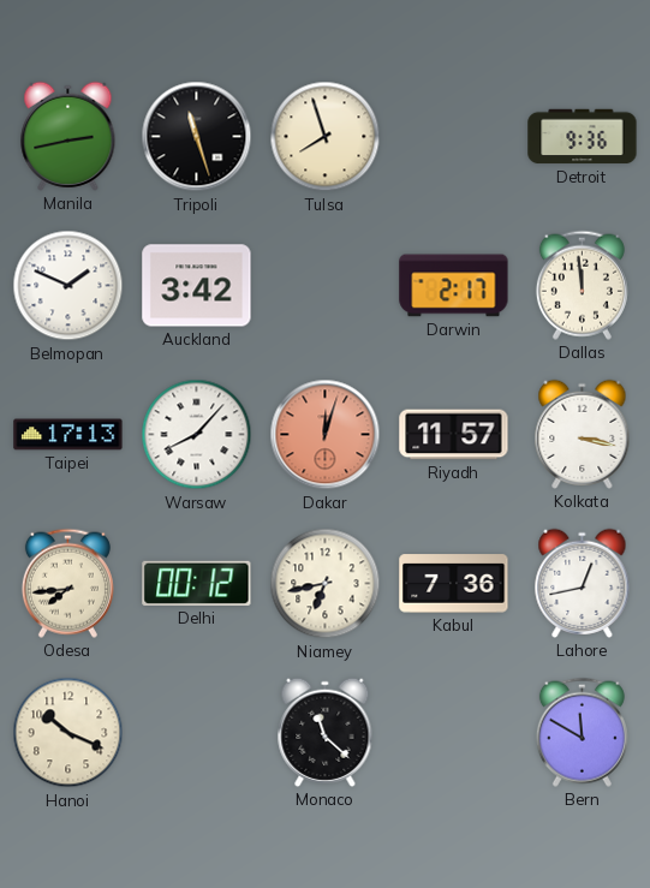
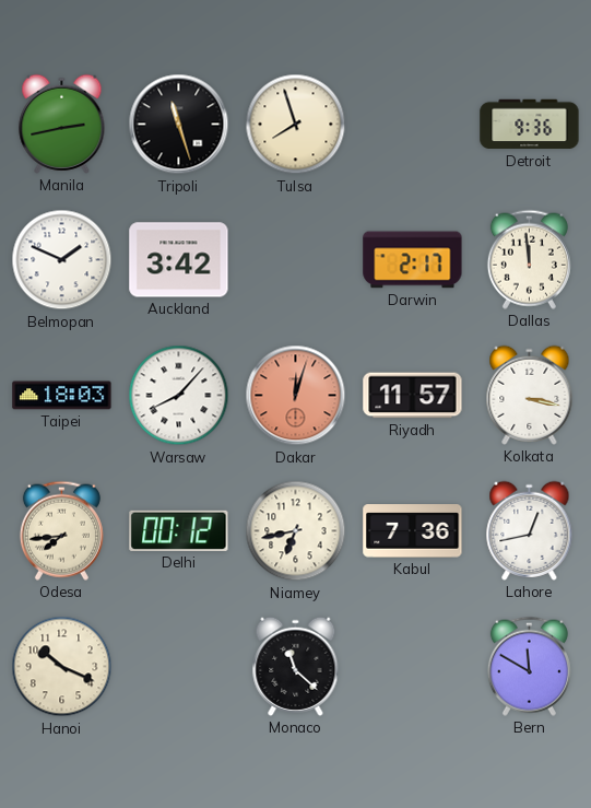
Taipei: 17:13 -> 18:03 (62, 396)
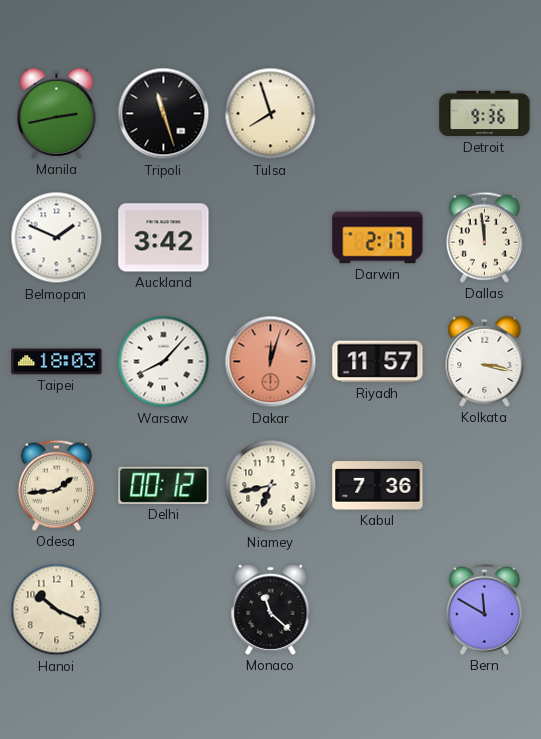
Odesa: 7:44 -> 1:44 (56, 485)
Lahore: 12:43 -> none (530, 530)
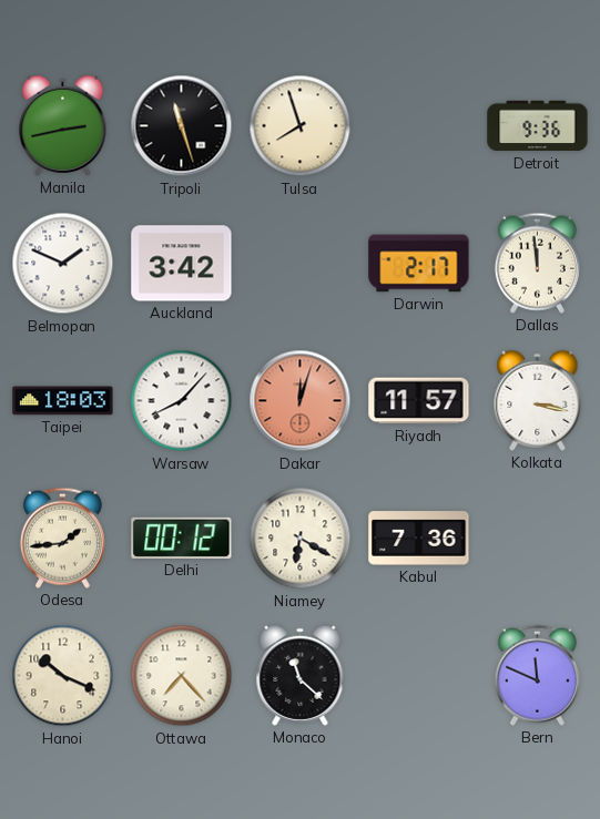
Niamey: 6:43 -> 6:20 (301, 539)
Ottawa: none -> 7:23 (182, 676)
Bern: 11:50 -> 11:49 (537, 675)
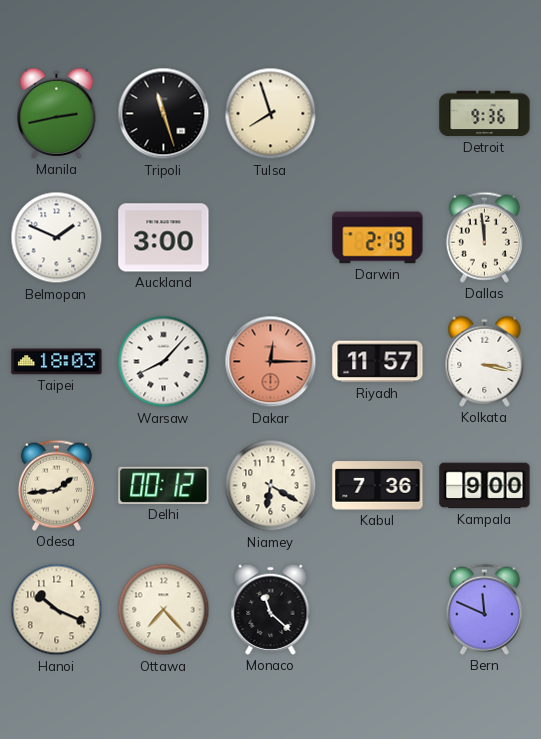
Auckland: 3:42 -> 3:00 (164, 238)
Darwin: 2:17 -> 2:19 (378, 238)
Dakar: 12:03 -> 12:15 (271, 362)
Kampala: none -> 9:00 (485, 486)
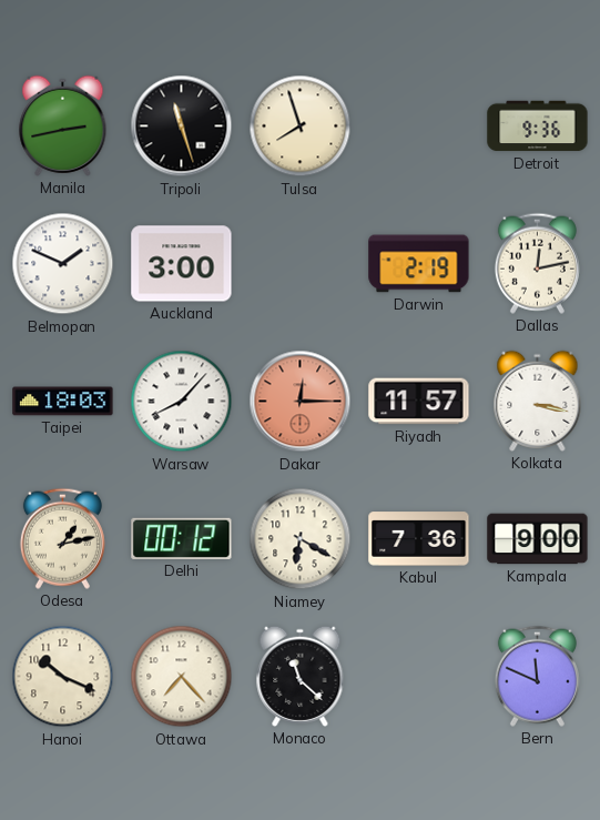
Dallas: 11:59 -> 12:13 (537, 263)
Odesa: 1:44 -> 1:13 (62, 538)
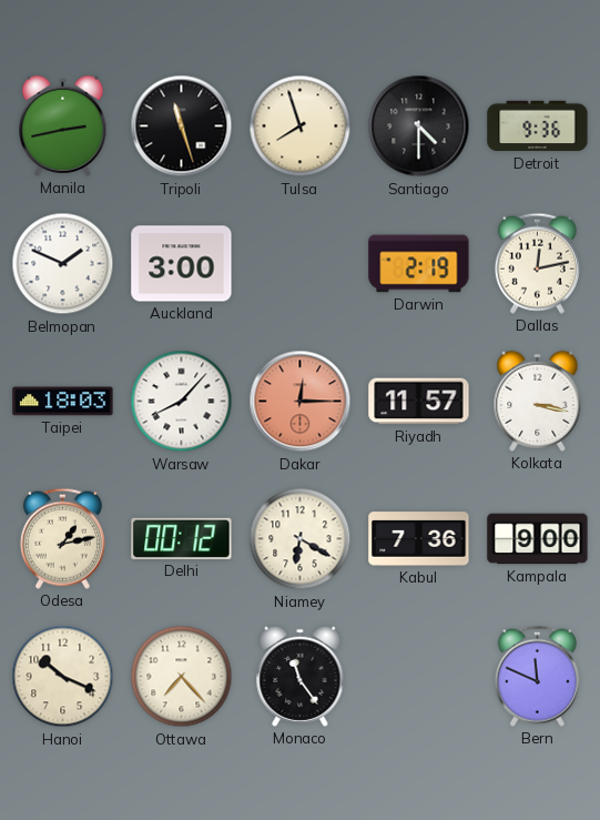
Santiago: none -> 4:30 (419, 126)
Monaco: 11:22 -> 11:24 (301, 676)
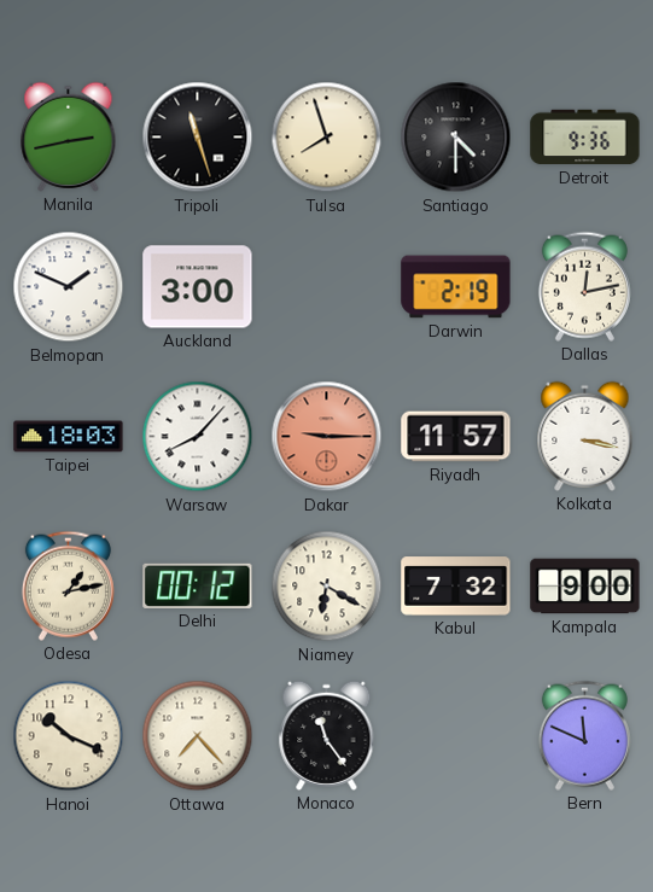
Dakar: 12:15 -> 9:15 (327, 437)
Kabul: 7:36 -> 7:32 (456, 587)
